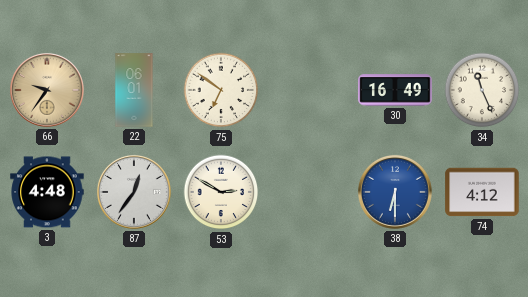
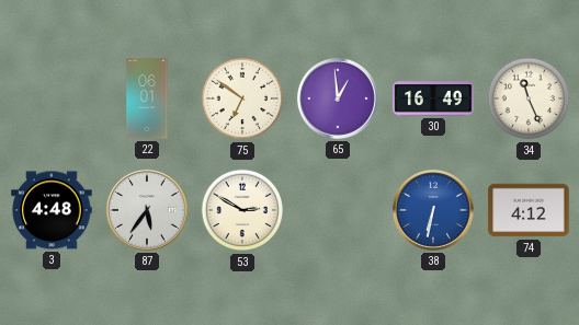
66: 9:36 -> none (47, 90)
65: none -> 12:59 (338, 98)
87: 12:36 -> 5:36 (147, 210)
38: 6:30 -> 6:32 (433, 210)
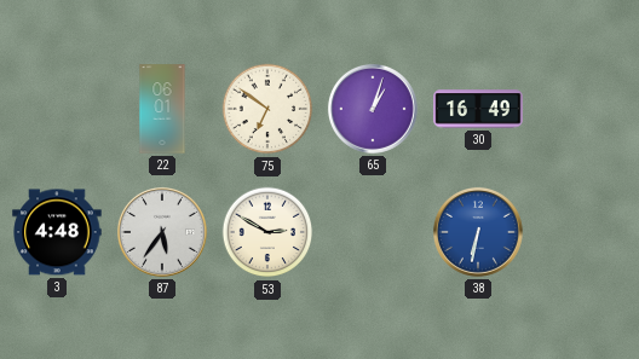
65: 12:59 -> 1:03 (373, 109)
34: 11:26 -> none (529, 98)
74: 4:12 -> none (529, 210)
